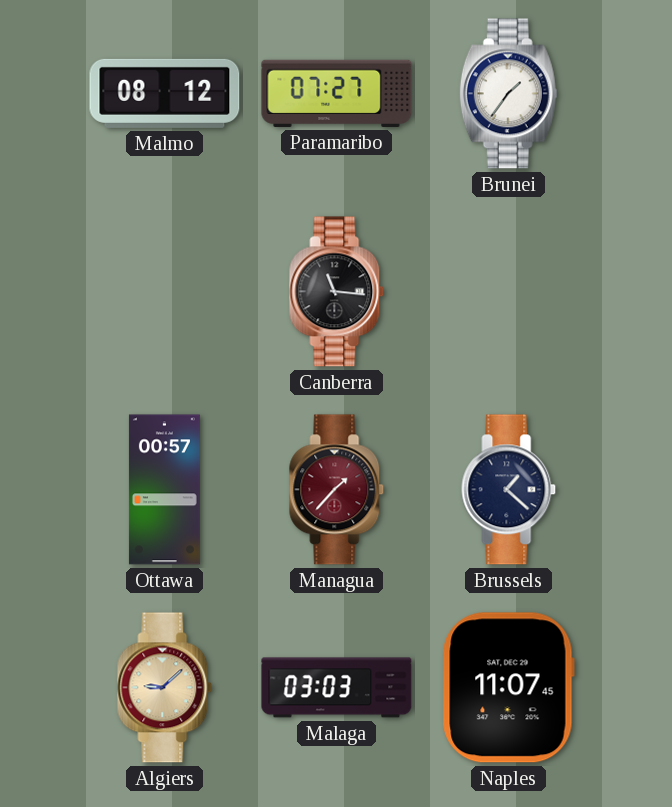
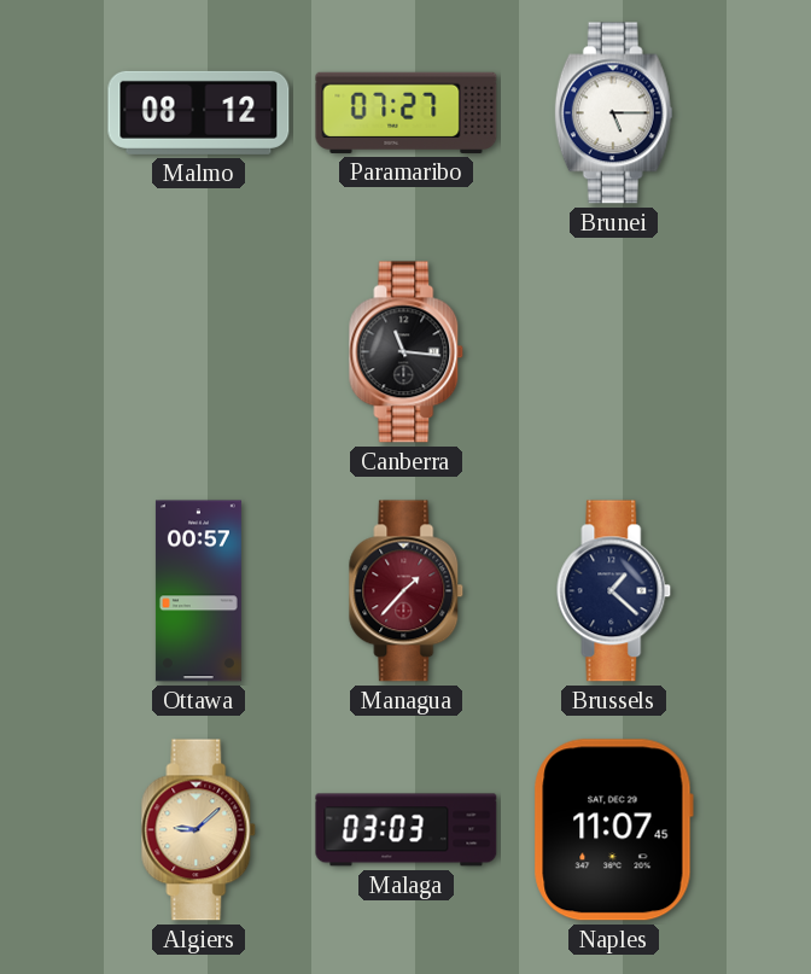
Brunei: 1:36 -> 5:15 (613, 113)
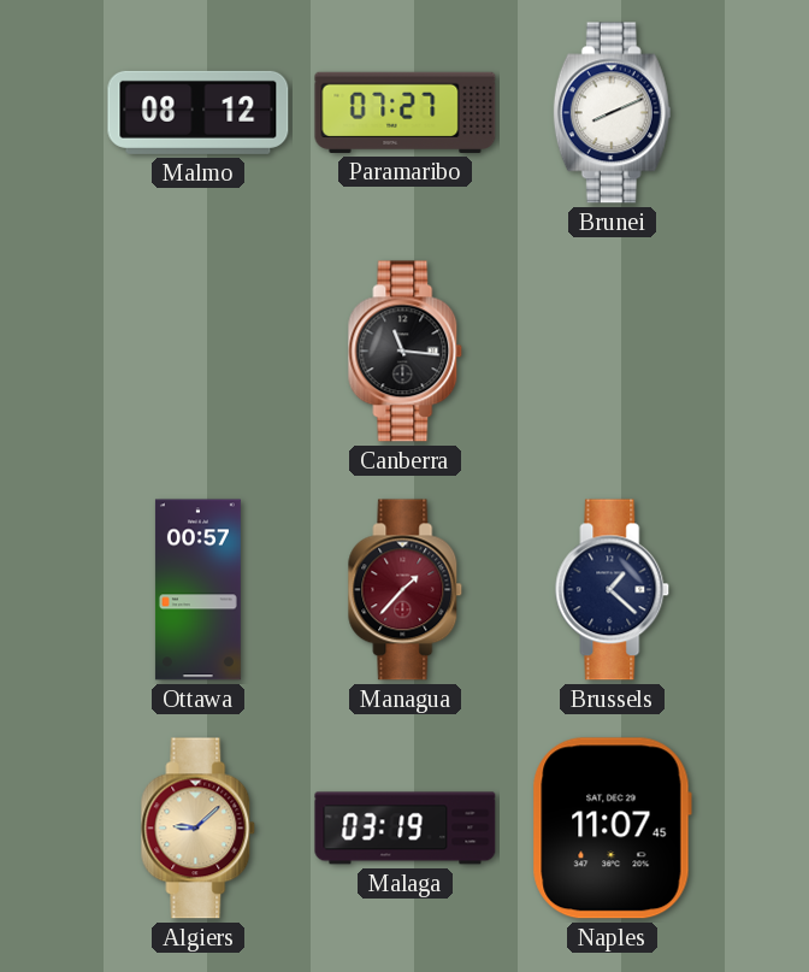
Brunei: 5:15 -> 8:11 (612, 113)
Malaga: 03:03 -> 03:19 (406, 829)
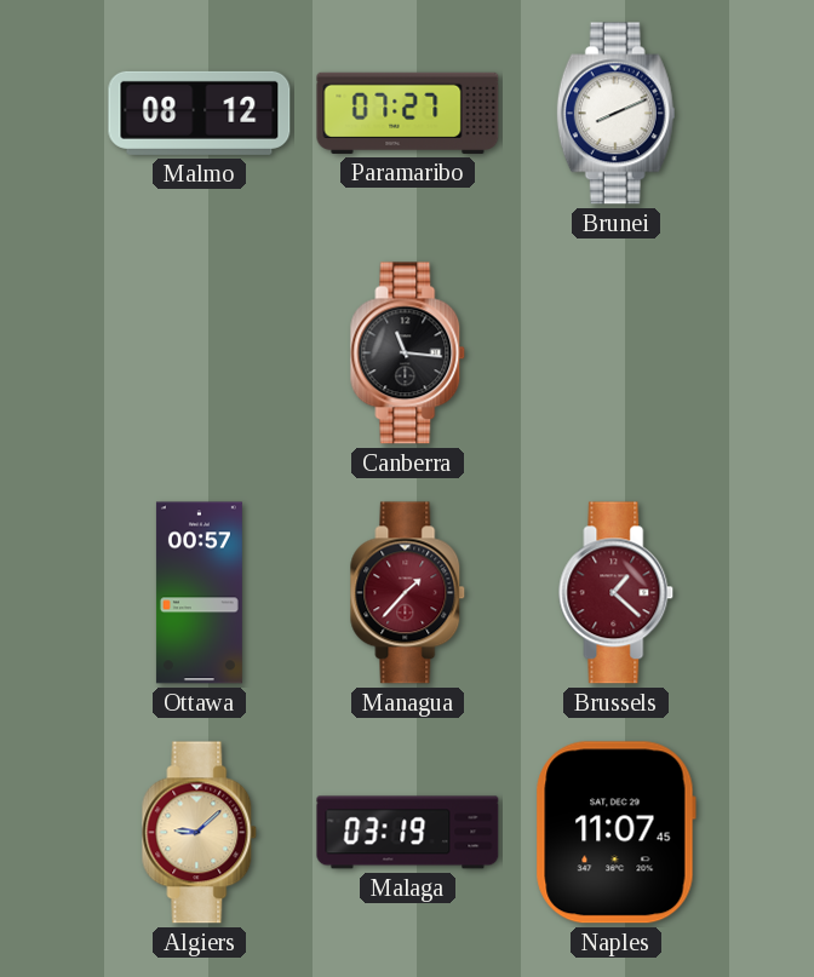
Brussels dial: navy -> burgundy (617, 593)
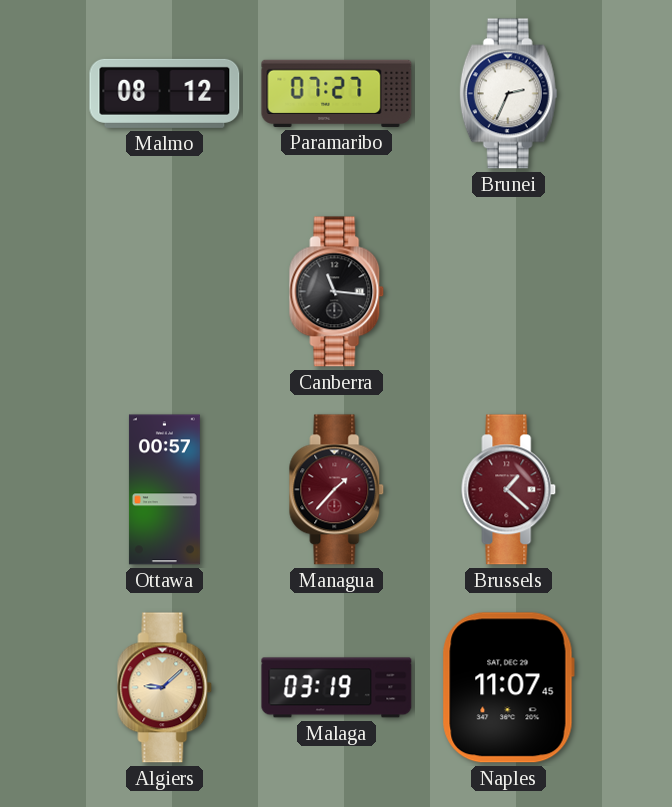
Brunei: 8:11 -> 2:34 (508, 94)
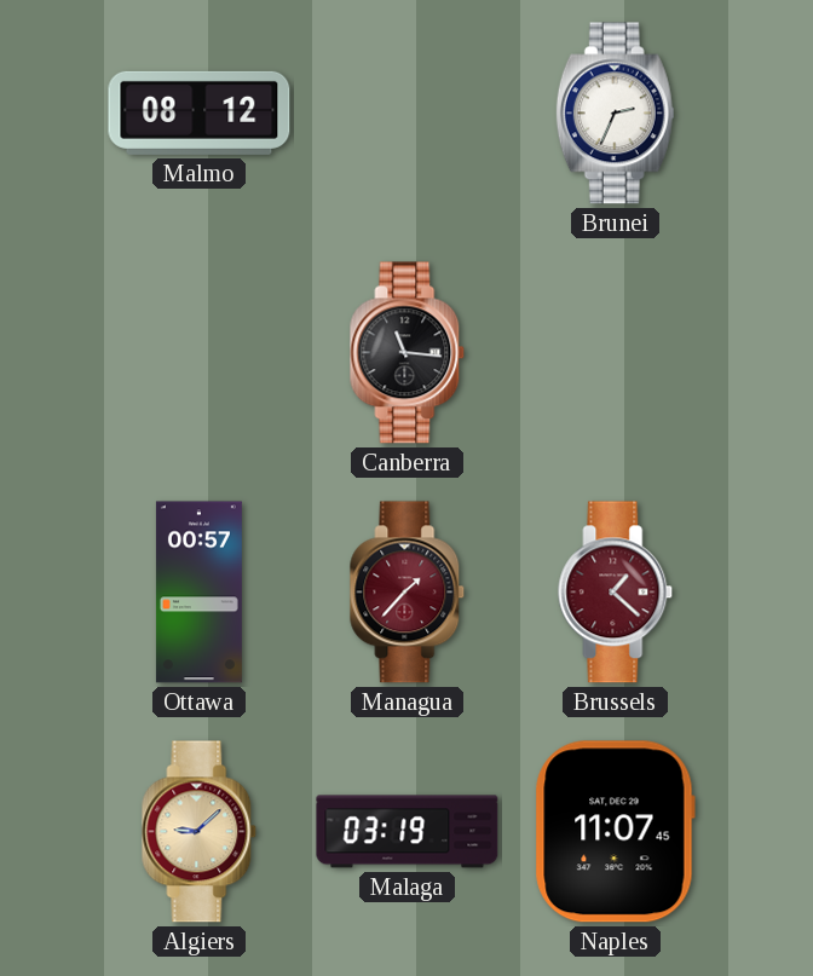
Paramaribo: 07:27 -> none (337, 93)
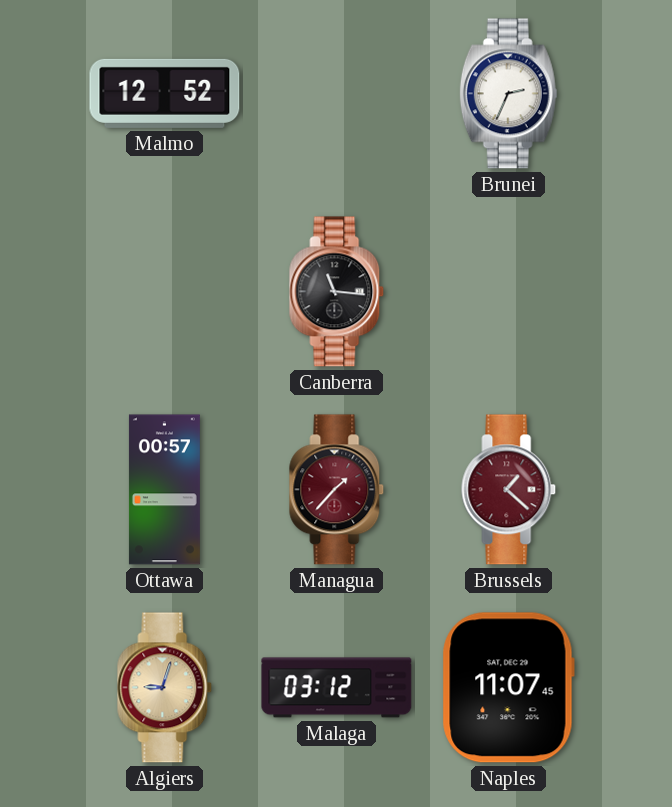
Malmo: 08:12 -> 12:52 (165, 93)
Algiers: 9:08 -> 9:03 (165, 688)
Malaga: 03:19 -> 03:12 (337, 688)
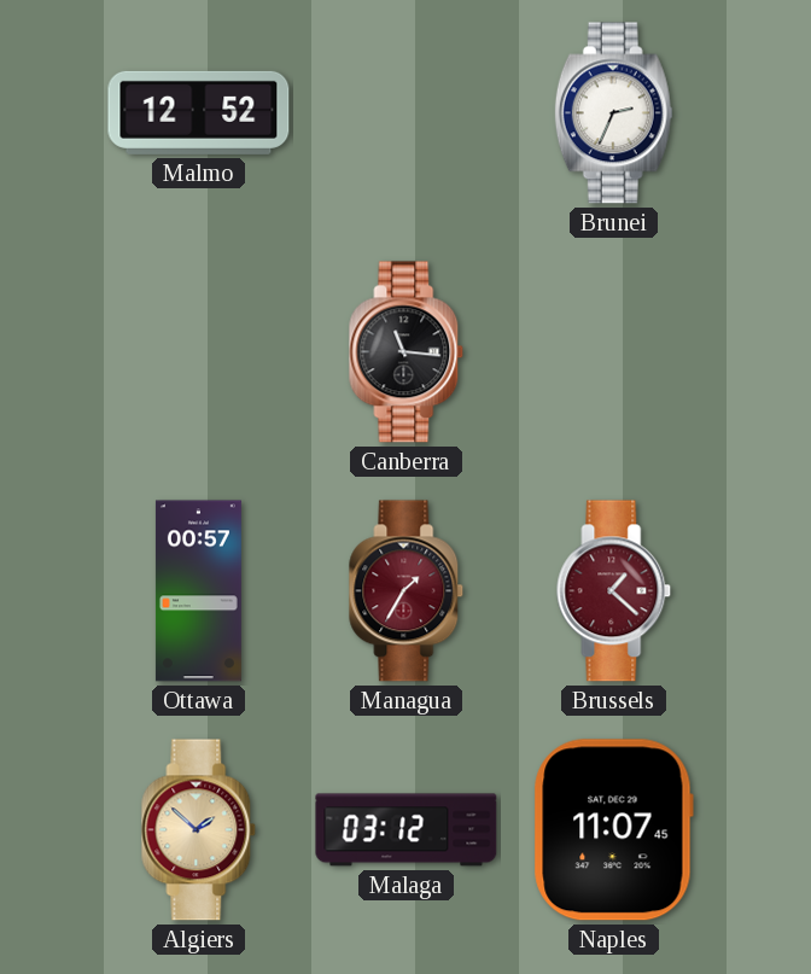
Managua: 1:37 -> 1:35 (407, 591)
Algiers: 9:03 -> 1:52 (199, 830)
